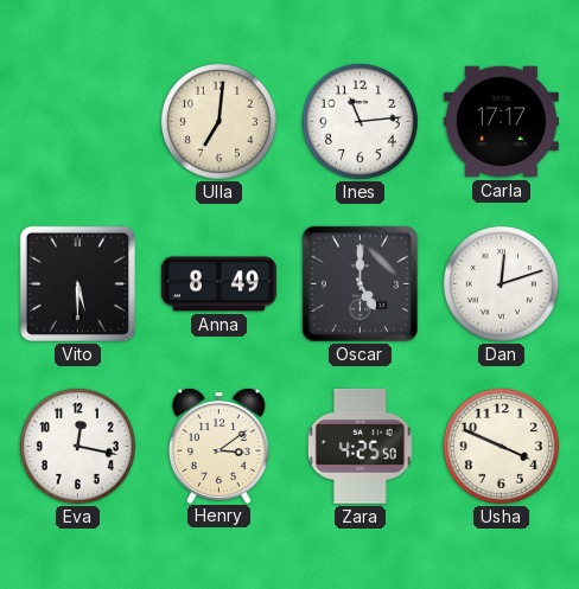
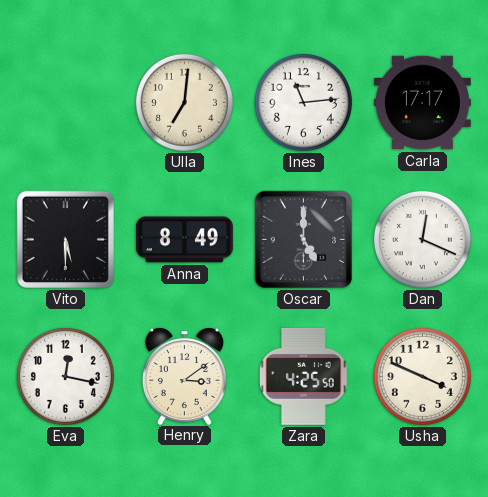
Dan: 12:12 -> 12:19 (422, 239)
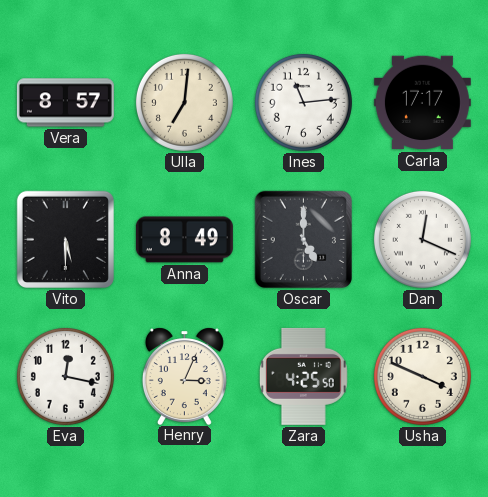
Vera: none -> 8:57 (65, 103)
Henry: 3:09 -> 3:04 (184, 376)
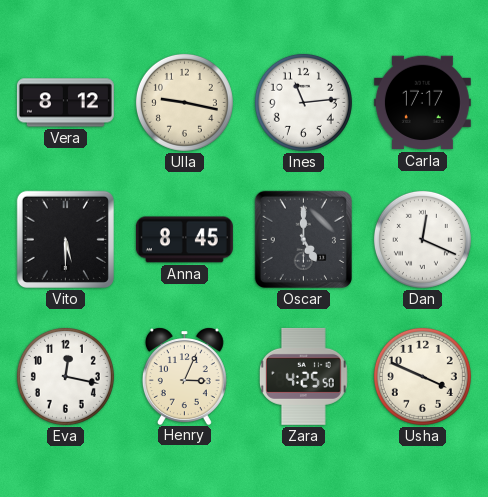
Vera: 8:57 -> 8:12 (65, 103)
Ulla: 7:01 -> 9:17 (184, 102)
Anna: 8:49 -> 8:45 (184, 240)
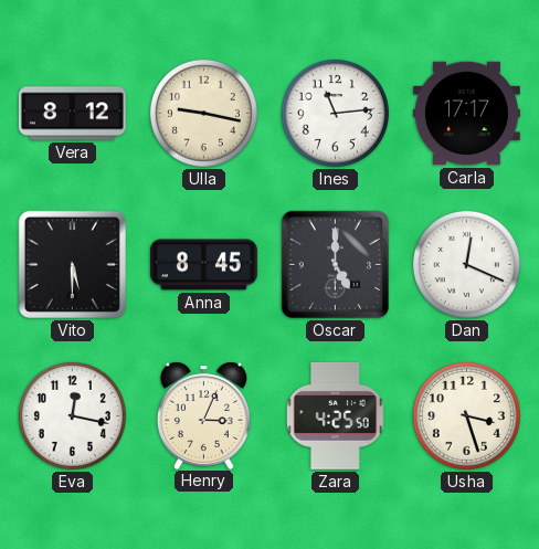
Usha: 3:49 -> 3:27 (466, 415)
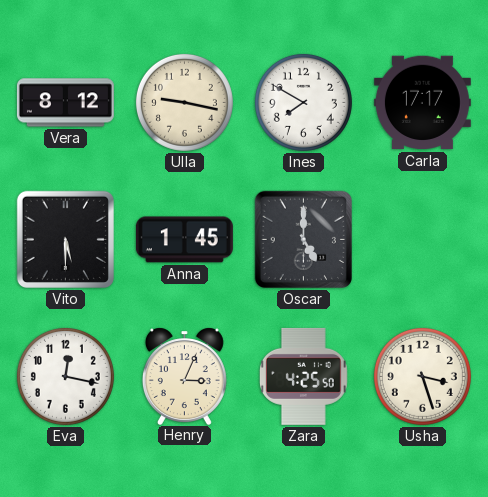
Ines: 11:14 -> 7:50 (303, 102)
Anna: 8:45 -> 1:45 (184, 240)
Dan: 12:19 -> none (466, 264)
